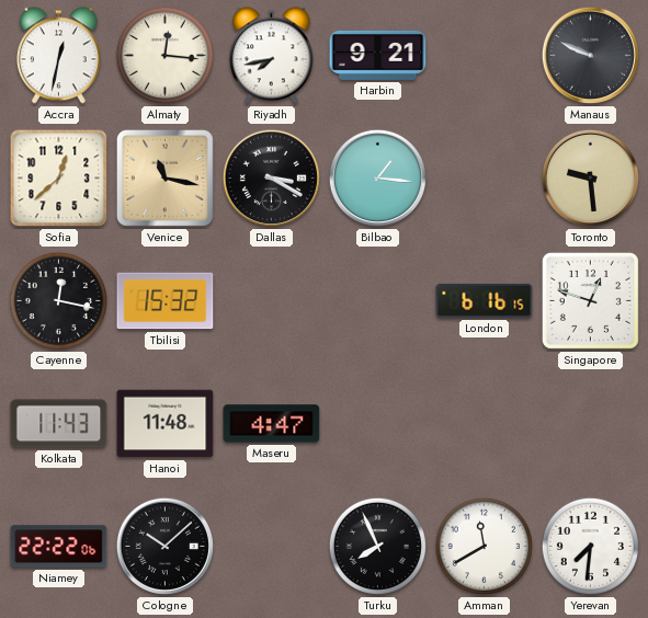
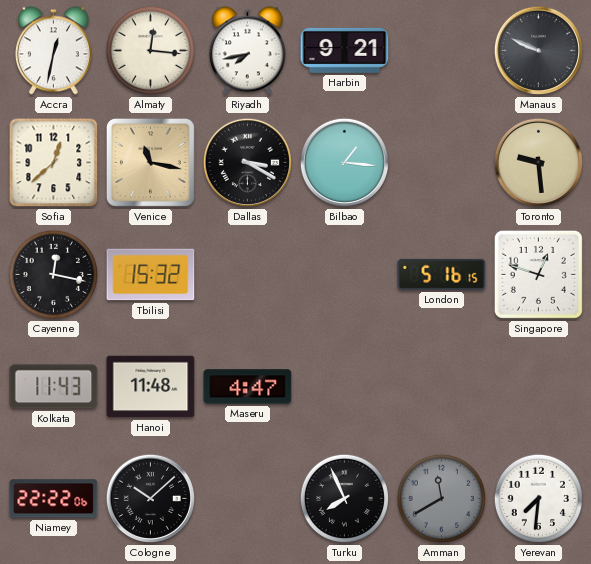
London: 6:16 -> 5:16 (442, 274)
Amman dial: white -> grey (441, 498)
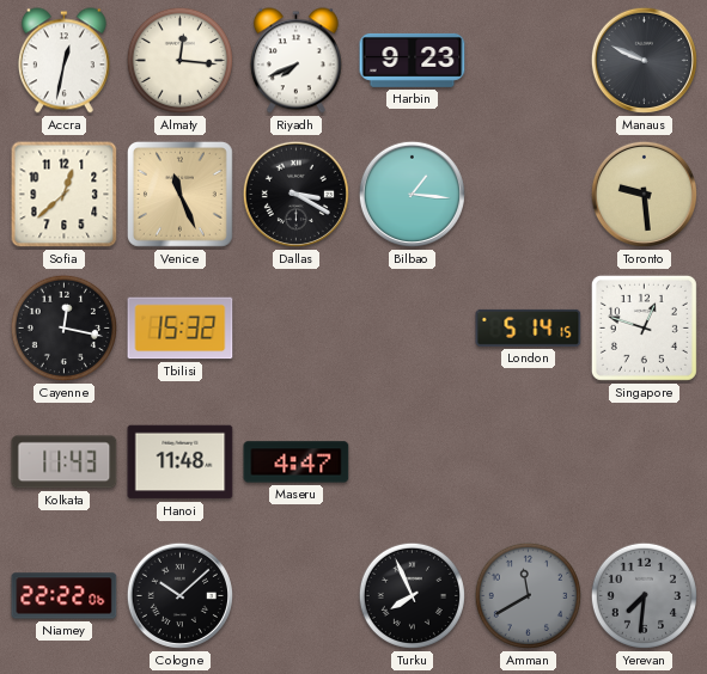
Riyadh: 7:43 -> 7:41 (295, 61)
Harbin: 9:21 -> 9:23 (413, 60)
Venice: 11:17 -> 11:26 (179, 194)
London: 5:16 -> 5:14 (529, 327)
Yerevan dial: white -> grey (644, 595)
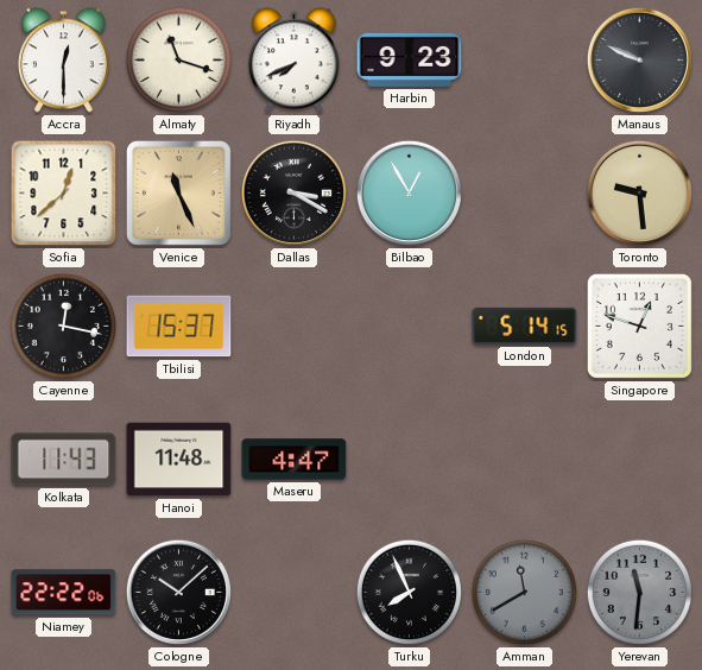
Accra: 12:32 -> 12:30 (63, 61)
Almaty: 12:16 -> 11:18 (178, 59)
Bilbao: 1:16 -> 12:55 (409, 192)
Tbilisi: 15:32 -> 15:37 (179, 327)
Yerevan: 7:31 -> 11:31 (639, 592)
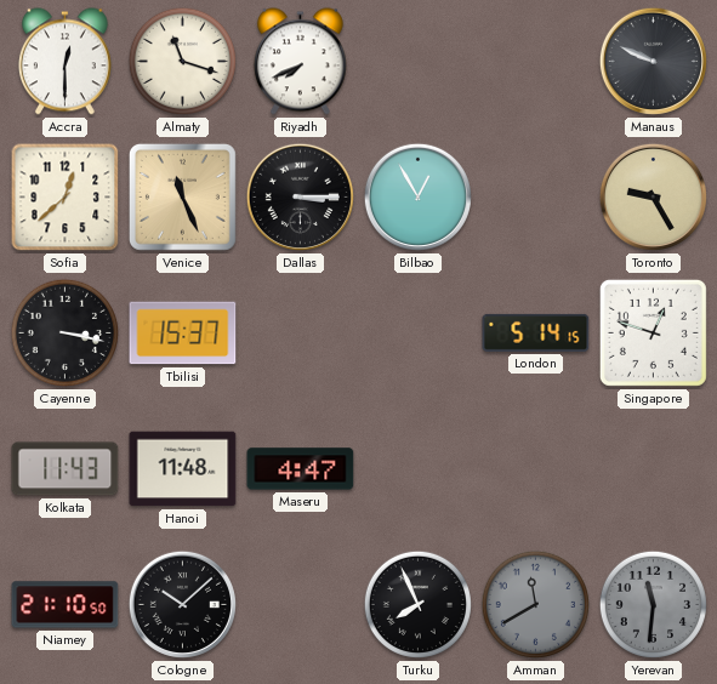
Harbin: 9:23 -> none (410, 59)
Dallas: 3:20 -> 3:15 (300, 196)
Toronto: 9:29 -> 9:25 (653, 196)
Cayenne: 12:17 -> 3:17 (64, 332)
Niamey: 22:22 -> 21:10 (66, 605)
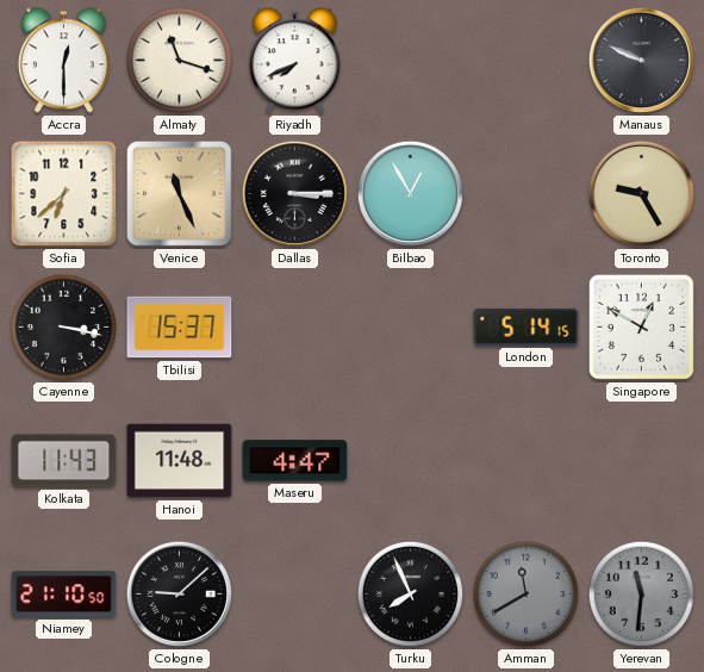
Sofia: 12:38 -> 6:38 (64, 194)
Singapore: 12:48 -> 12:50 (641, 326)
Cologne: 10:08 -> 9:08 (179, 593)
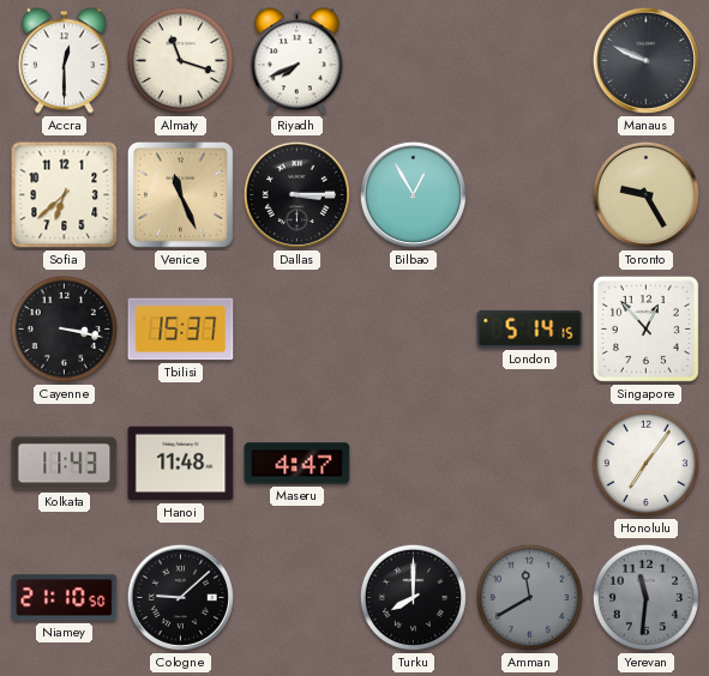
Singapore: 12:50 -> 12:53 (645, 328)
Honolulu: none -> 7:06 (645, 463)
Turku: 7:56 -> 8:00 (413, 597)
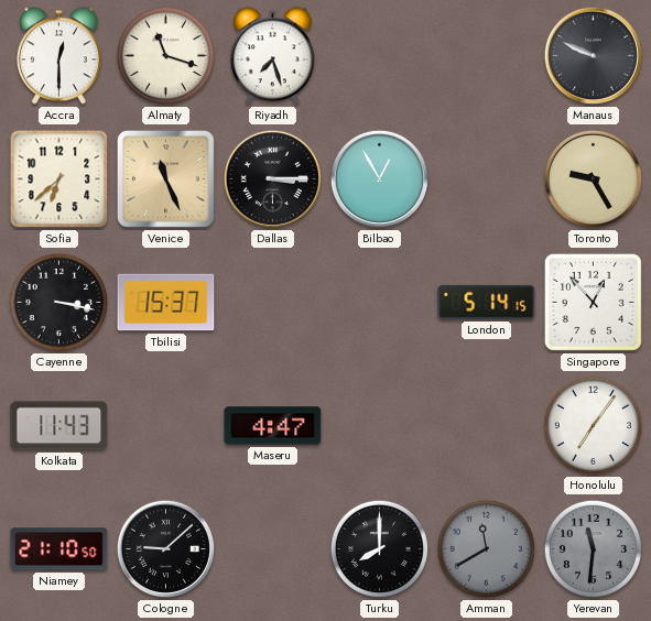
Riyadh: 7:41 -> 7:27 (272, 56)
Hanoi: 11:48 -> none (181, 464)
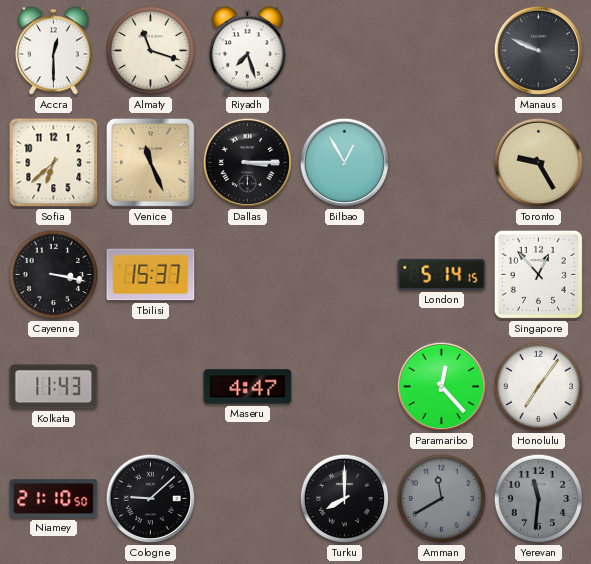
Paramaribo: none -> 12:23 (441, 386)
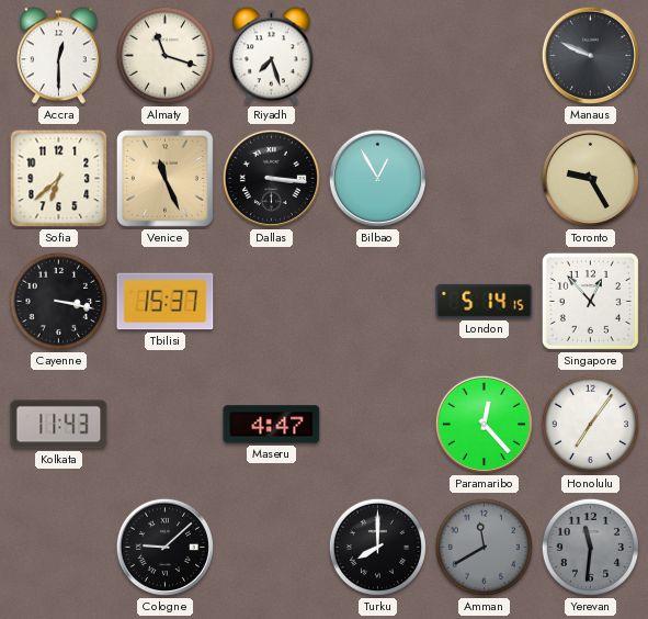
Dallas: 3:15 -> 3:16 (271, 178)
Niamey: 21:10 -> none (54, 499)
